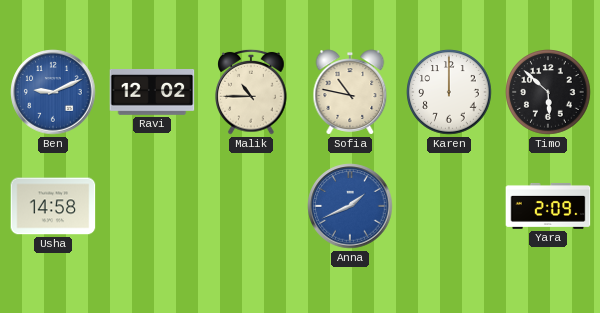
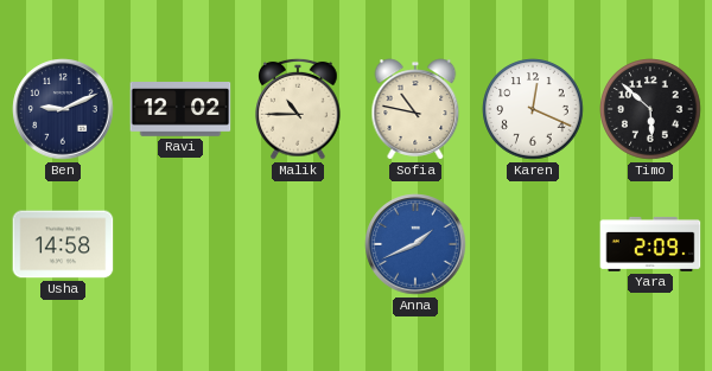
Ben dial: blue -> navy (63, 109)
Karen: 12:00 -> 12:19 (533, 109)
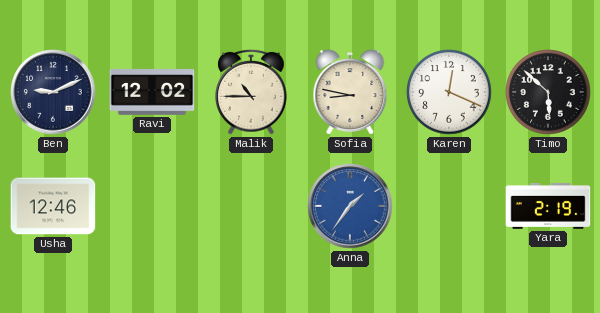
Sofia: 10:47 -> 8:47 (350, 92)
Usha: 14:58 -> 12:46 (53, 206)
Anna: 1:41 -> 1:36 (350, 206)
Yara: 2:09 -> 2:19 (548, 206)
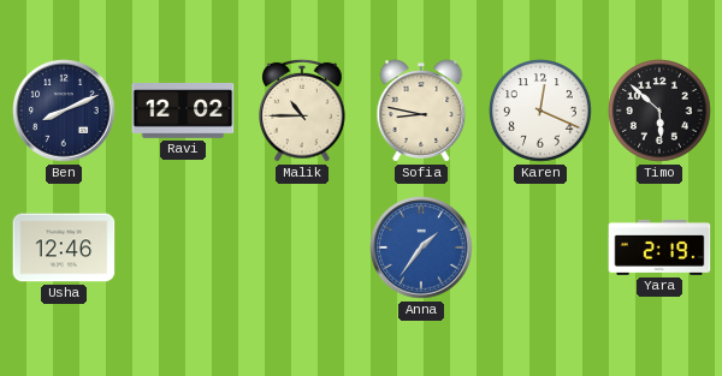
Ben: 9:11 -> 8:11 (64, 111)
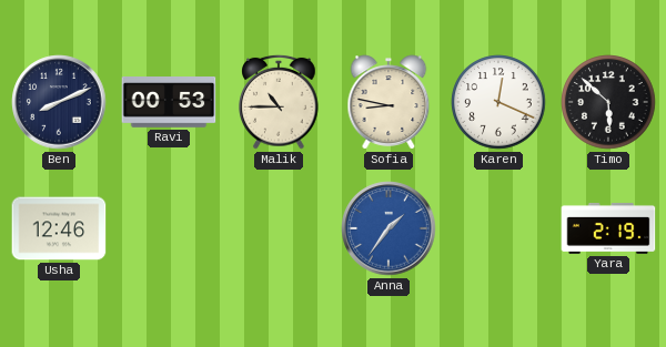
Ravi: 12:02 -> 00:53 (169, 103)
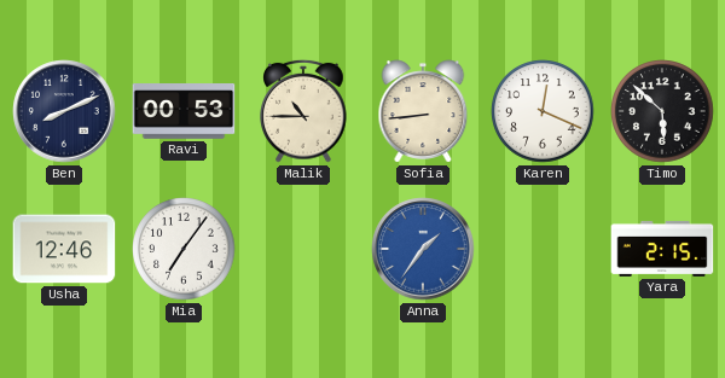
Sofia: 8:47 -> 8:44 (423, 111)
Mia: none -> 7:06 (184, 249)
Yara: 2:19 -> 2:15 (662, 249)
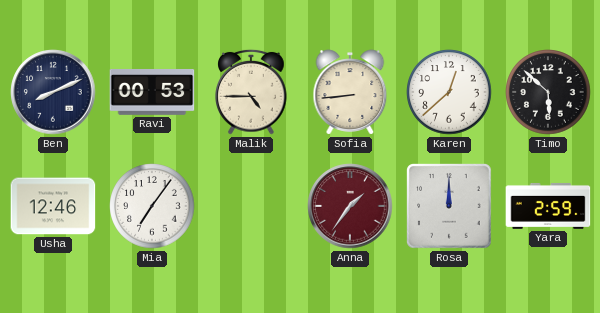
Malik: 10:45 -> 4:45 (251, 92)
Karen: 12:19 -> 12:38 (449, 92)
Anna dial: blue -> burgundy (350, 206)
Rosa: none -> 12:00 (449, 206)
Yara: 2:15 -> 2:59 (548, 206)
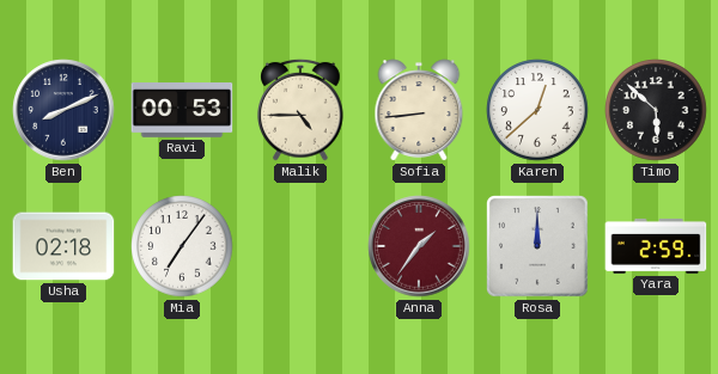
Usha: 12:46 -> 02:18 (63, 246)
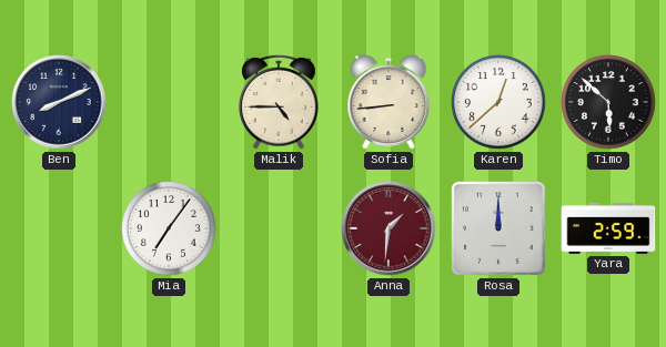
Ravi: 00:53 -> none (182, 111)
Usha: 02:18 -> none (63, 246)
Anna: 1:36 -> 1:31 (389, 228)
